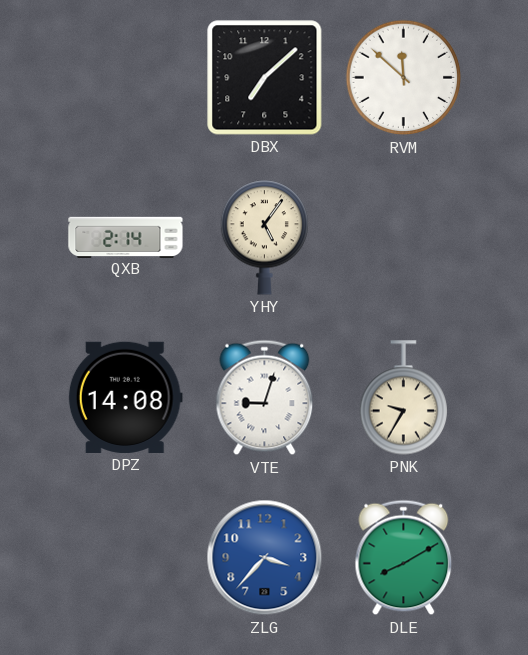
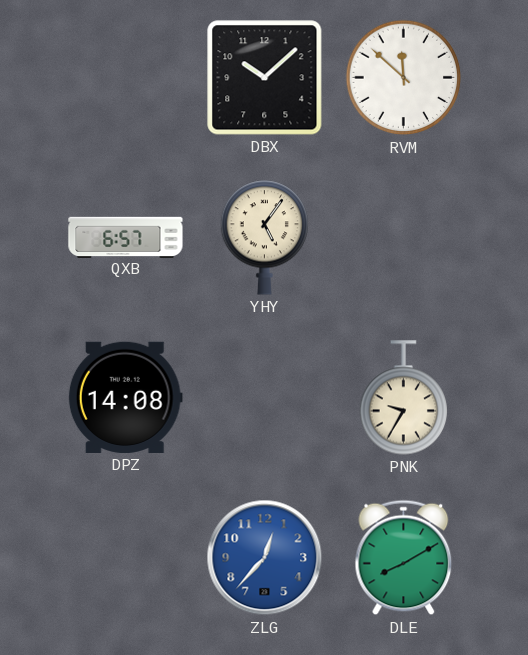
DBX: 7:08 -> 10:08 (265, 78)
QXB: 2:14 -> 6:57 (126, 237)
VTE: 9:03 -> none (265, 398)
ZLG: 3:37 -> 12:37 (265, 558)
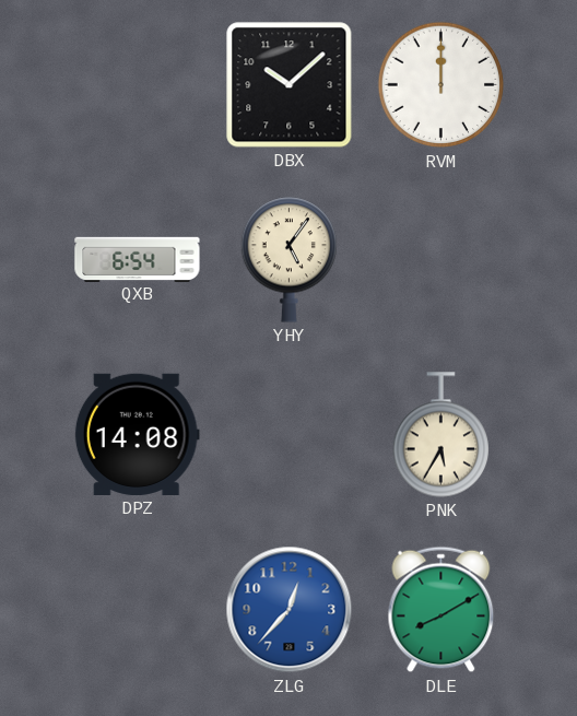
RVM: 11:52 -> 12:00 (441, 85)
QXB: 6:57 -> 6:54 (138, 259)
PNK: 9:35 -> 5:35 (441, 435)
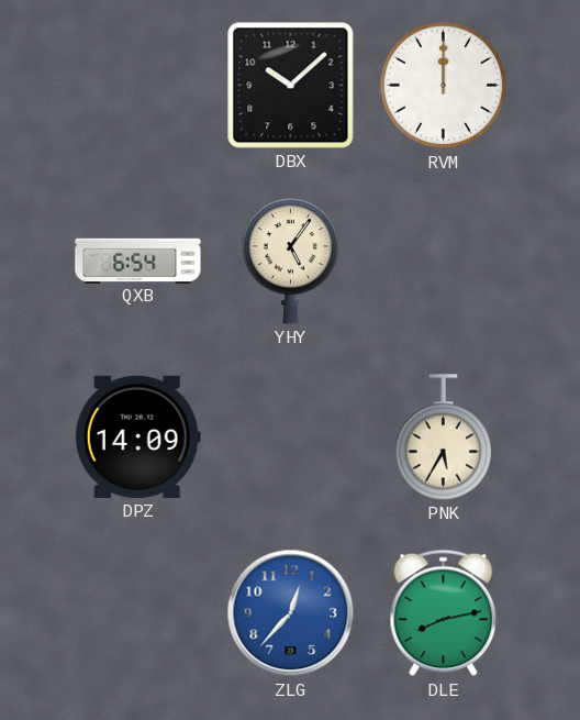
DPZ: 14:08 -> 14:09 (137, 436)
DLE: 8:10 -> 8:13 (444, 613)
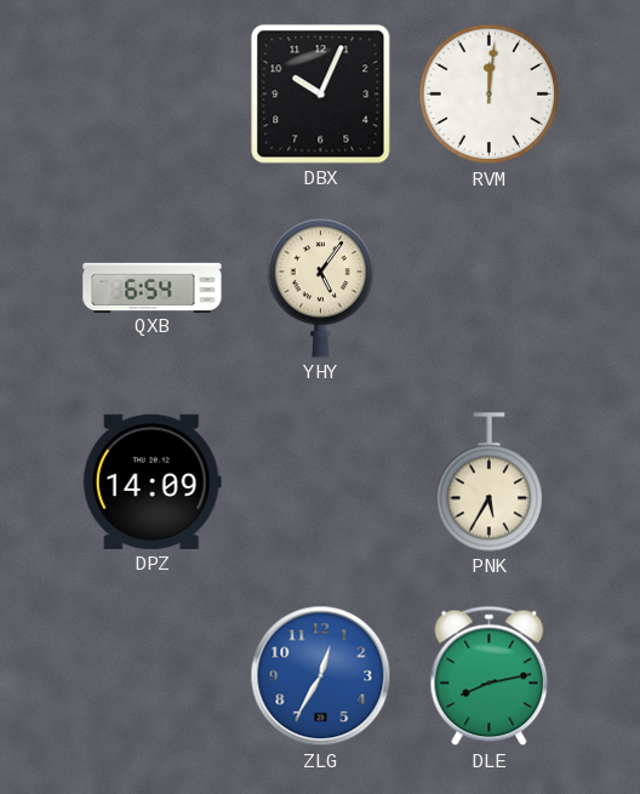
DBX: 10:08 -> 10:04 (321, 95)
RVM: 12:00 -> 12:01 (490, 95)
ZLG: 12:37 -> 12:35 (321, 676)
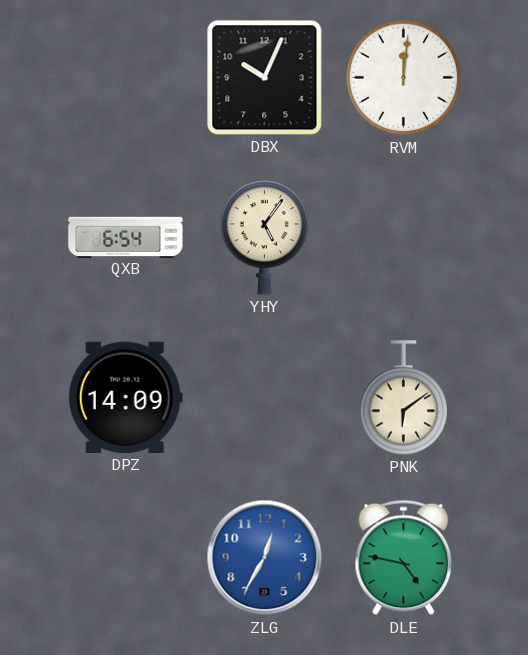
PNK: 5:35 -> 6:09 (404, 398)
DLE: 8:13 -> 4:47 (404, 558)
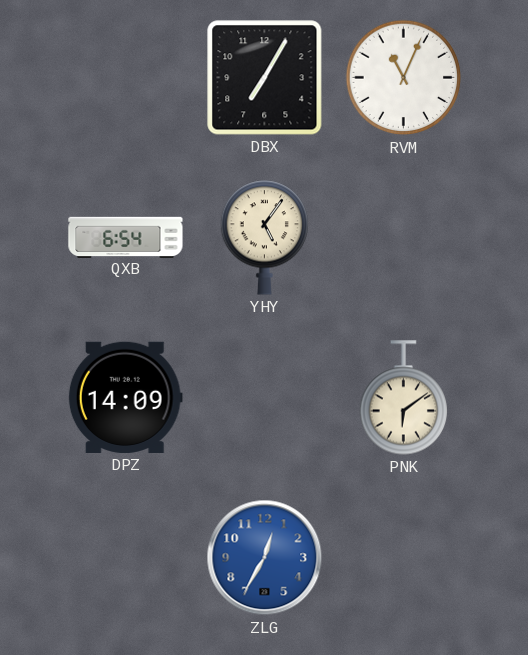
DBX: 10:04 -> 7:05 (265, 78)
RVM: 12:01 -> 11:04 (404, 78)
DLE: 4:47 -> none (404, 558)
